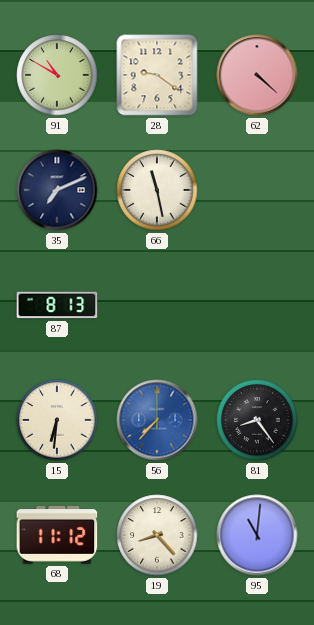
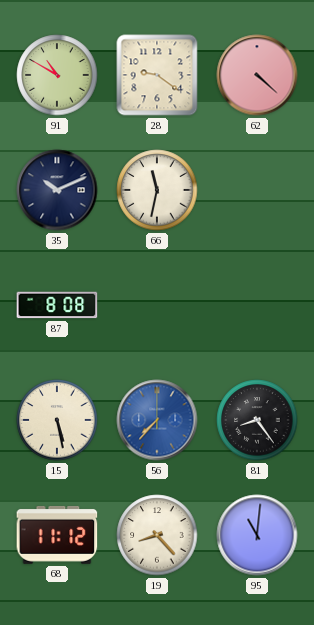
35: 7:11 -> 10:11 (57, 190)
66: 11:28 -> 11:32 (157, 190)
87: 8:13 -> 8:08 (57, 305)
15: 6:31 -> 5:28 (57, 420)
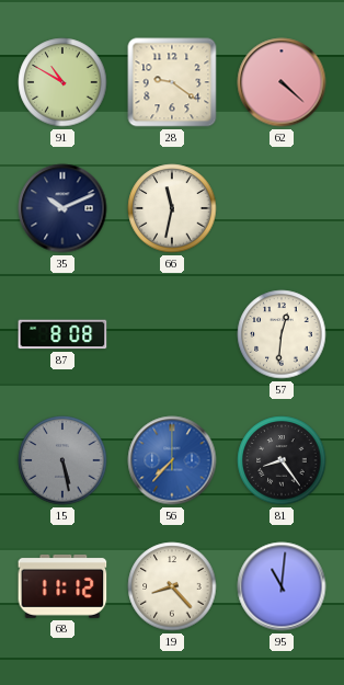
57: none -> 12:31 (282, 334)
15 dial: cream -> grey (62, 460)
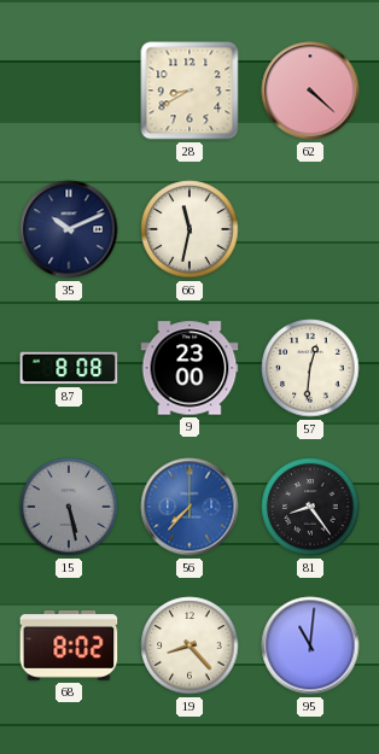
91: 10:50 -> none (62, 82)
28: 9:21 -> 8:40 (189, 90)
9: none -> 23:00 (189, 368)
68: 11:12 -> 8:02 (69, 645)
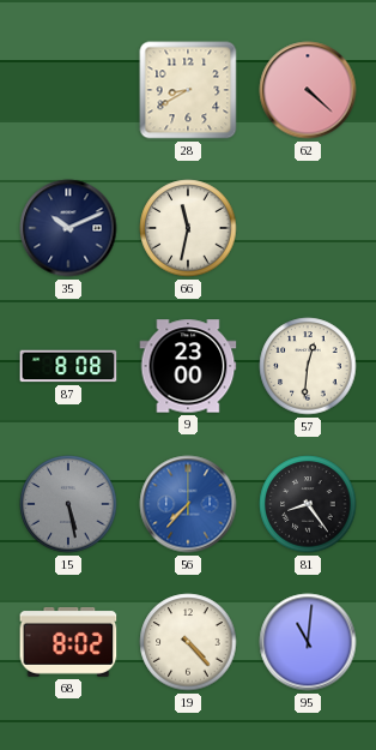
19: 8:23 -> 4:23 (188, 642)
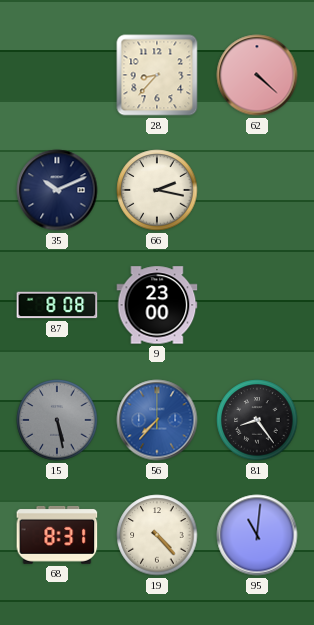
28: 8:40 -> 8:37 (157, 75)
66: 11:32 -> 2:17 (157, 190)
57: 12:31 -> none (308, 366)
68: 8:02 -> 8:31 (57, 535)
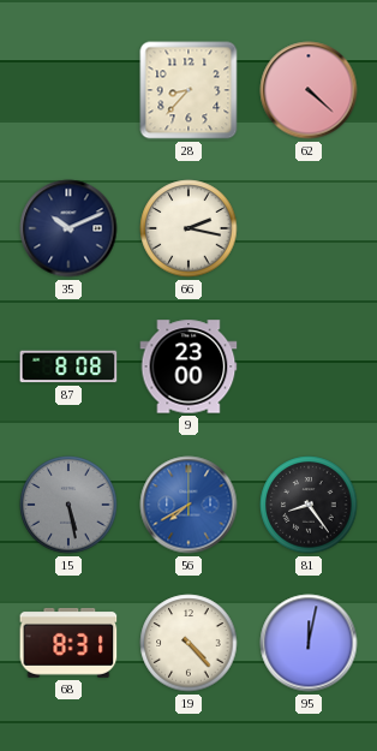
56: 7:37 -> 7:40 (188, 505)
95: 11:01 -> 12:02 (309, 643)
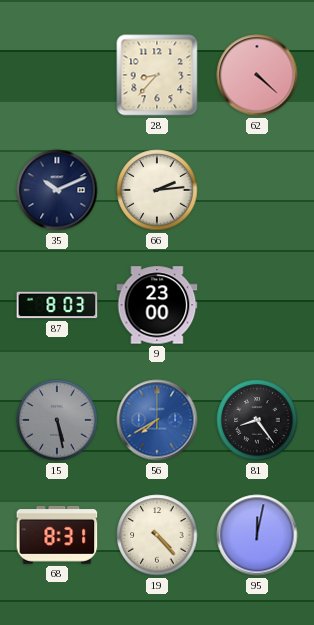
66: 2:17 -> 2:14 (157, 190)
87: 8:08 -> 8:03 (57, 305)
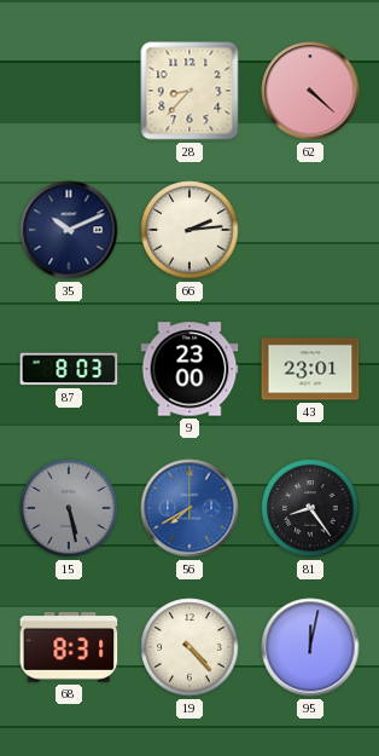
43: none -> 23:01 (310, 369)
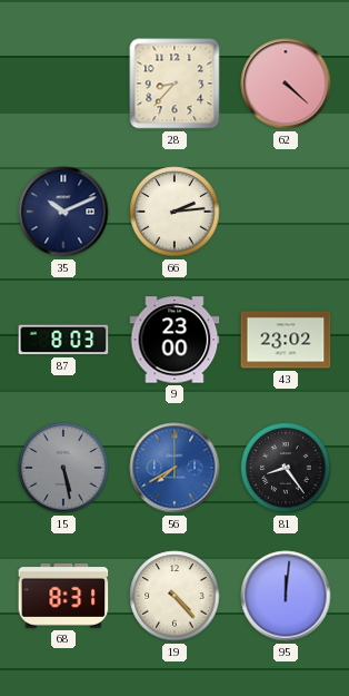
43: 23:01 -> 23:02 (286, 340)
95: 12:02 -> 12:01 (286, 596)
